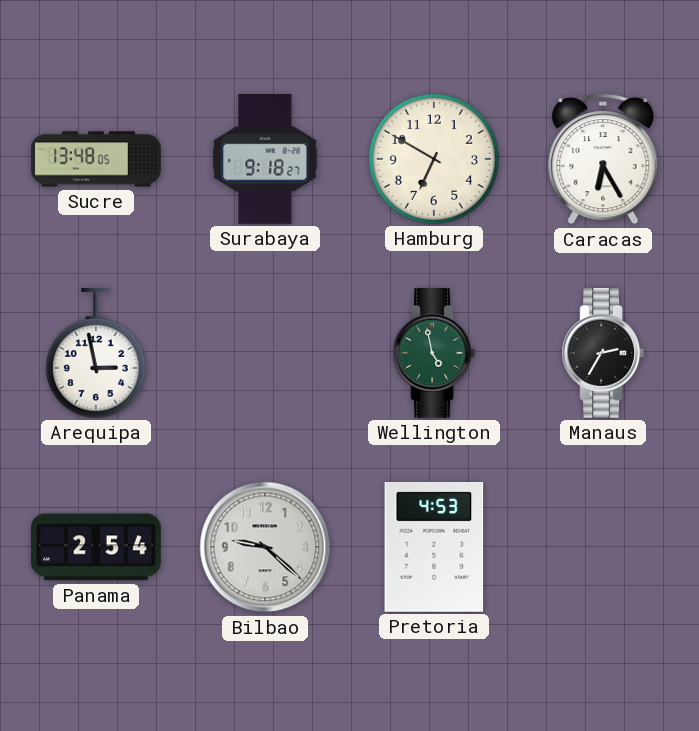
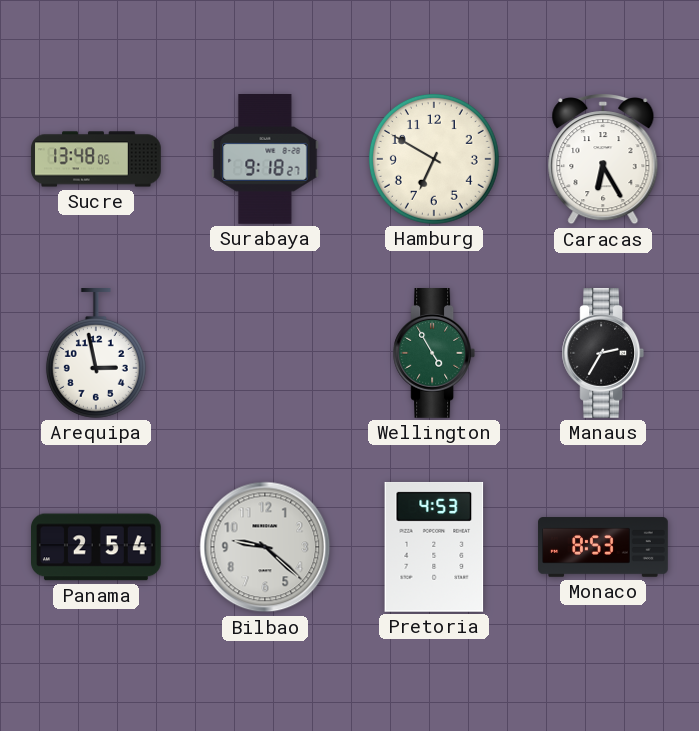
Wellington: 4:58 -> 4:55 (433, 354)
Monaco: none -> 8:53 (603, 547)
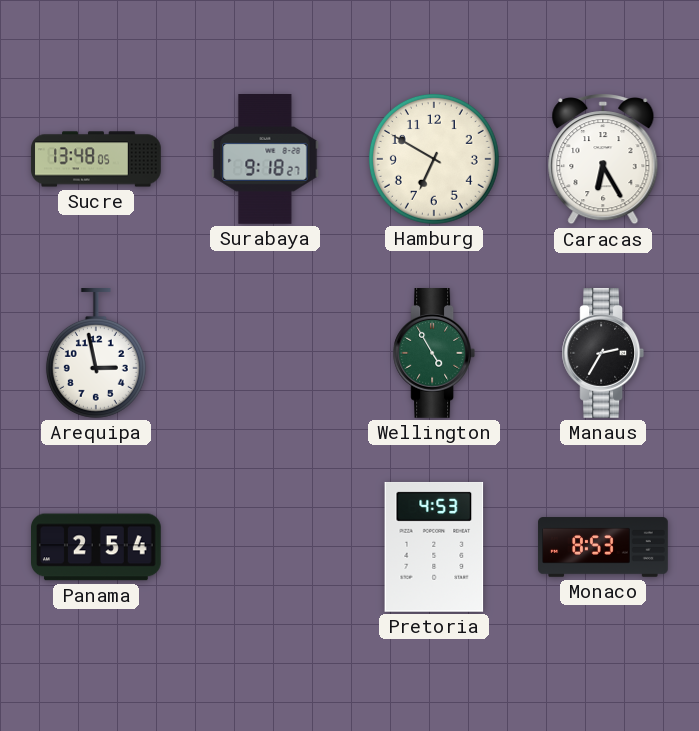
Bilbao: 9:22 -> none (265, 547)
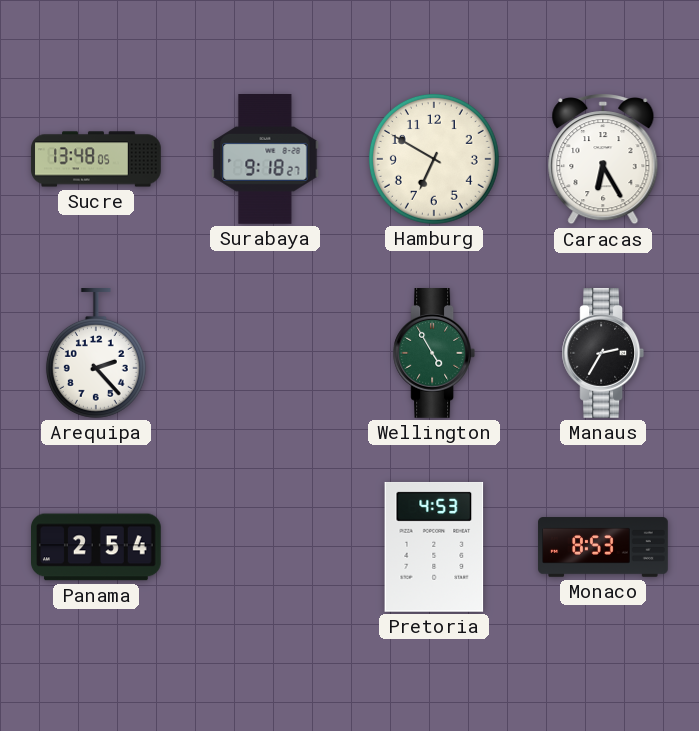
Arequipa: 2:58 -> 2:23 (96, 354)
